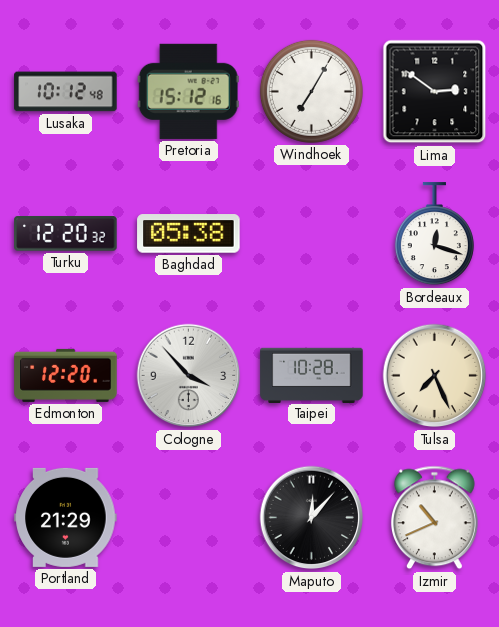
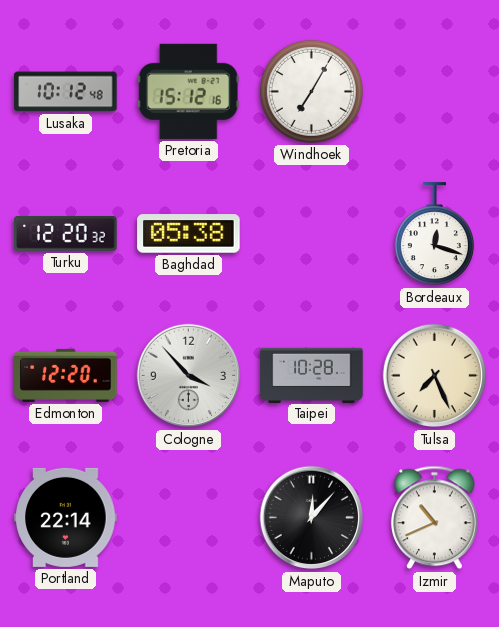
Lima: 2:51 -> none (435, 92)
Portland: 21:29 -> 22:14 (66, 517)
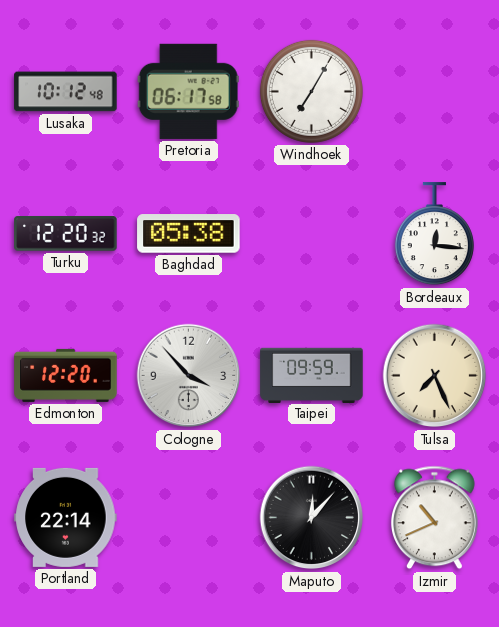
Pretoria: 15:12 -> 06:17 (188, 91)
Bordeaux: 12:18 -> 12:16 (434, 234)
Taipei: 10:28 -> 09:59 (312, 375)
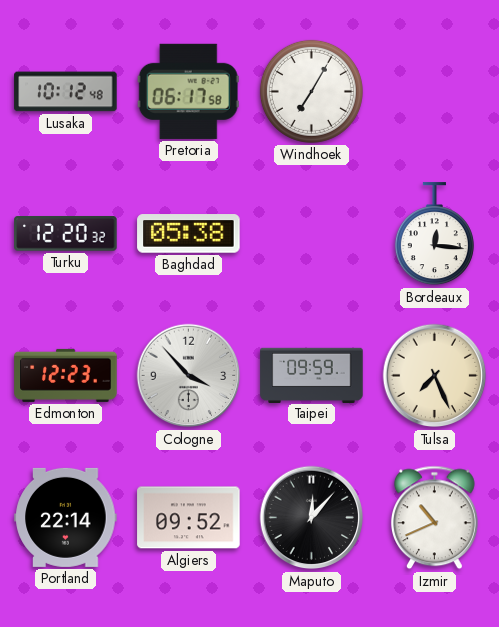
Edmonton: 12:20 -> 12:23 (66, 375)
Algiers: none -> 09:52 (189, 518)
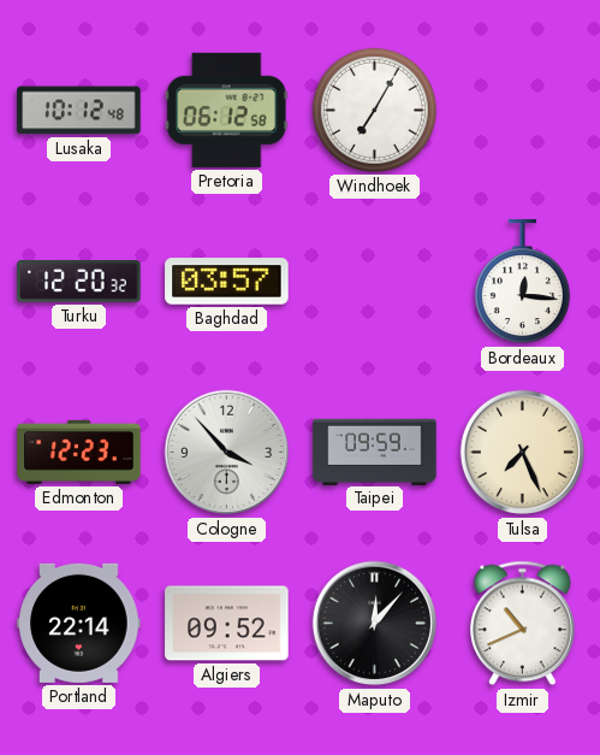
Pretoria: 06:17 -> 06:12 (226, 110)
Baghdad: 05:38 -> 03:57 (227, 282)
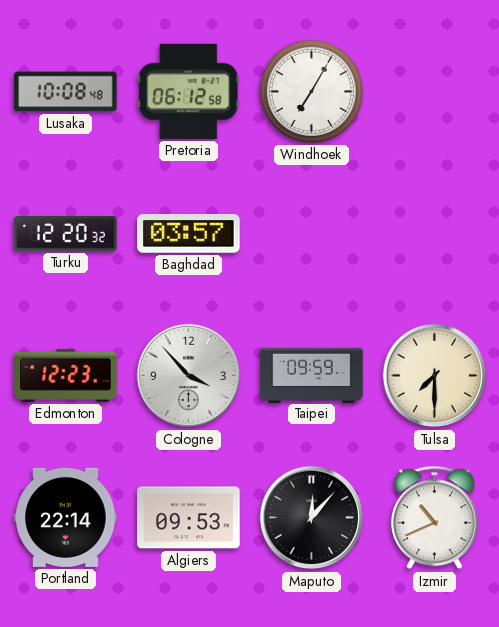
Lusaka: 10:12 -> 10:08 (66, 92)
Bordeaux: 12:16 -> none (522, 282)
Tulsa: 7:26 -> 7:30 (435, 376)
Algiers: 09:52 -> 09:53 (189, 518)
